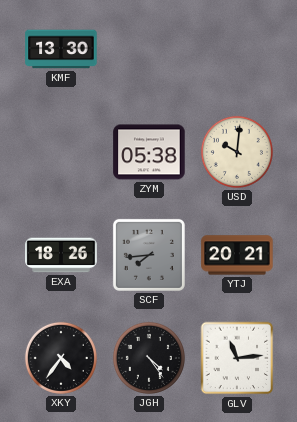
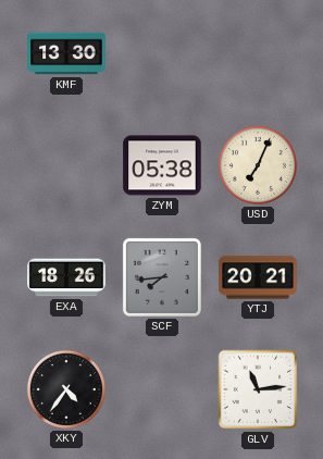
USD: 10:01 -> 7:04 (258, 165)
JGH: 4:24 -> none (149, 358)
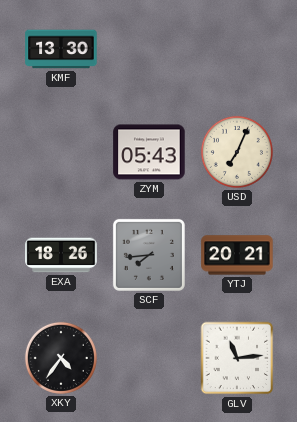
ZYM: 05:38 -> 05:43 (149, 152)
